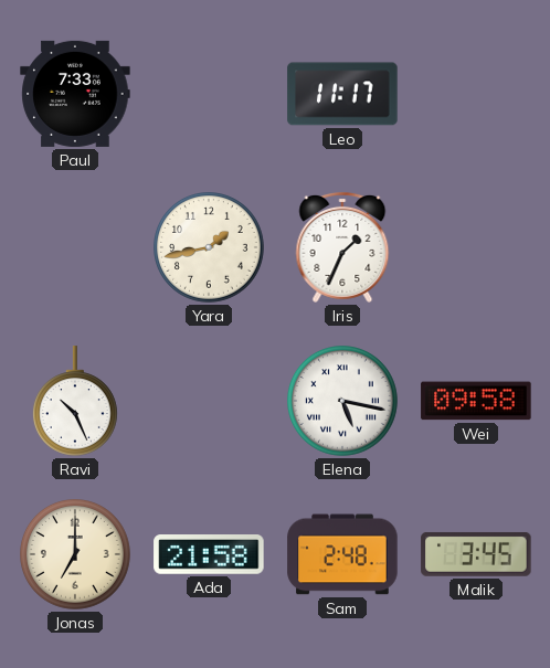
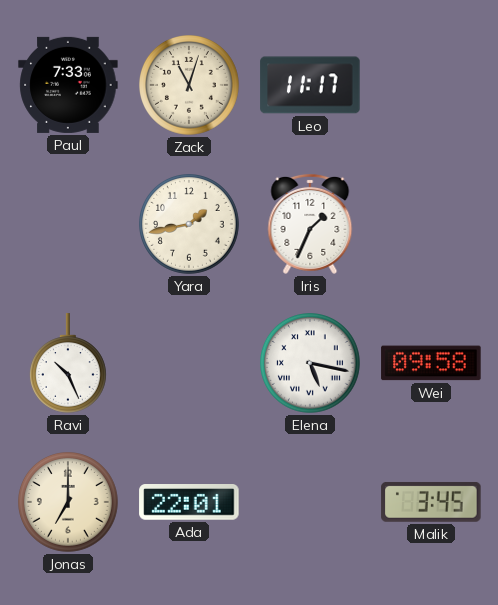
Zack: none -> 11:03 (190, 86)
Ada: 21:58 -> 22:01 (189, 503)
Sam: 2:48 -> none (342, 554)
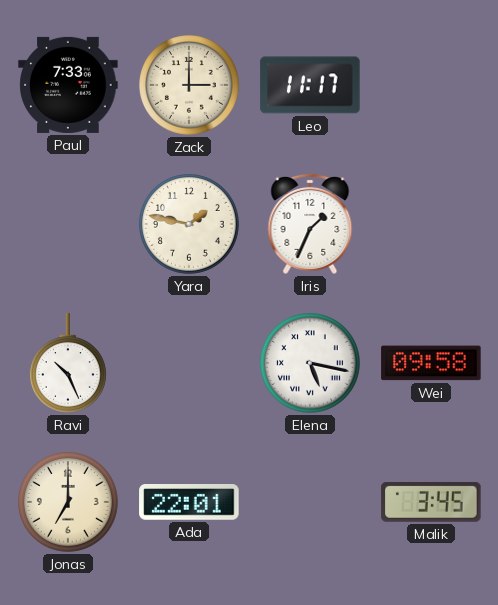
Zack: 11:03 -> 3:00 (190, 86)
Yara: 1:43 -> 1:47 (190, 225)
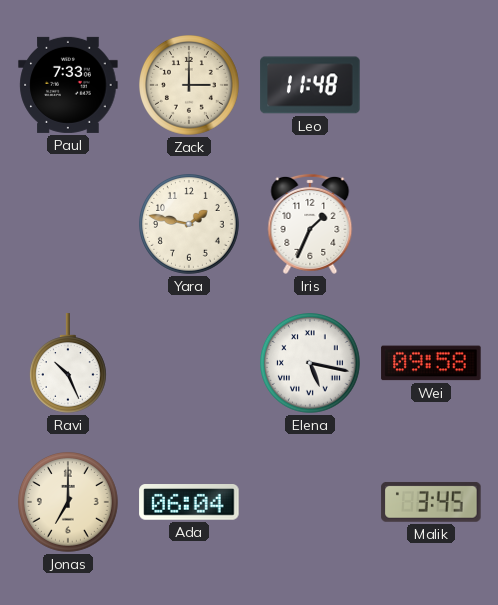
Leo: 11:17 -> 11:48 (310, 85)
Ada: 22:01 -> 06:04 (189, 503)
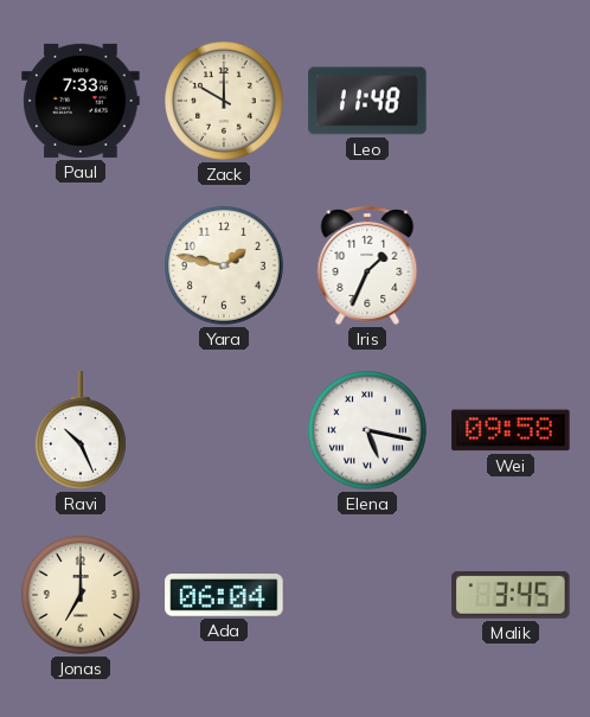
Zack: 3:00 -> 10:00 (225, 102)
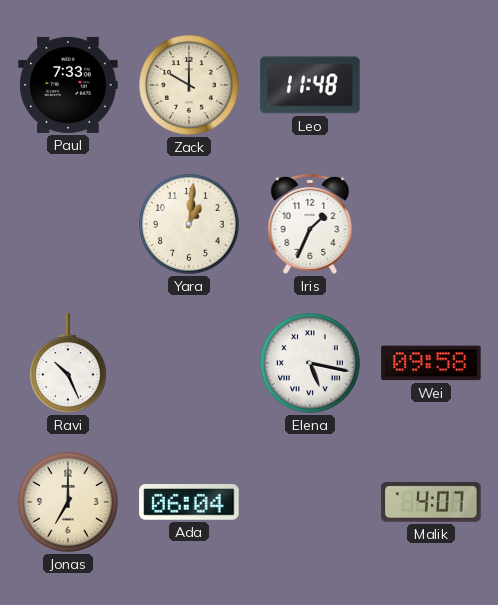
Yara: 1:47 -> 1:01 (190, 225)
Malik: 3:45 -> 4:07 (431, 502)
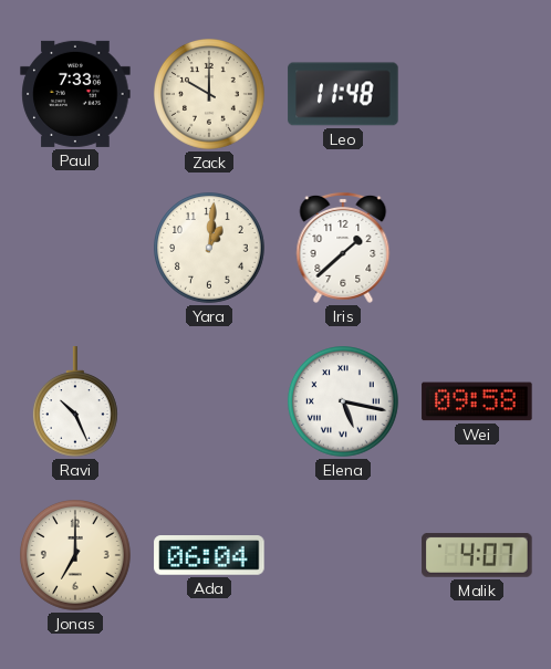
Iris: 1:34 -> 1:38 (343, 248)
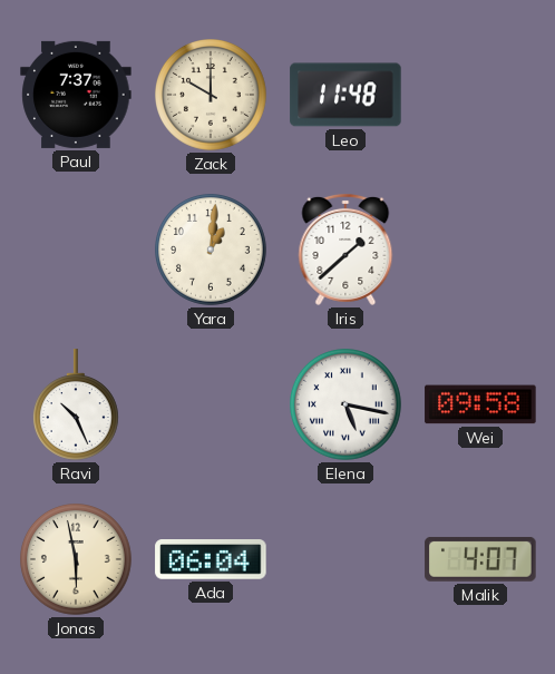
Paul: 7:33 -> 7:37 (76, 95)
Jonas: 7:00 -> 5:58 (77, 560)
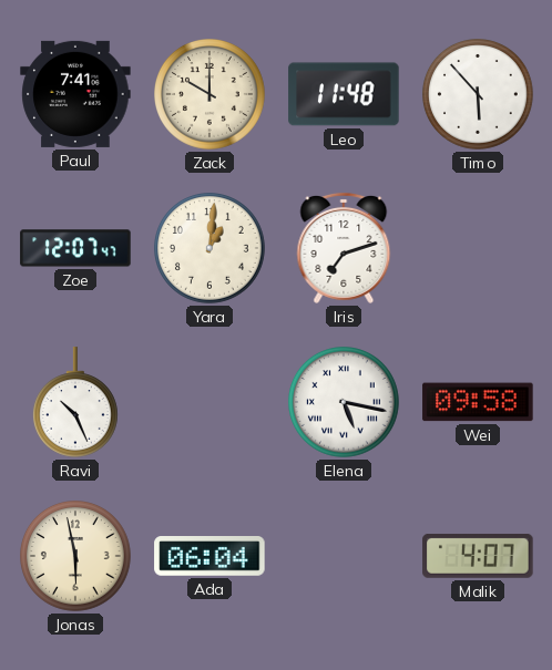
Paul: 7:37 -> 7:41 (75, 94)
Timo: none -> 5:53 (479, 95)
Zoe: none -> 12:07 (75, 248)
Iris: 1:38 -> 7:12 (344, 248)
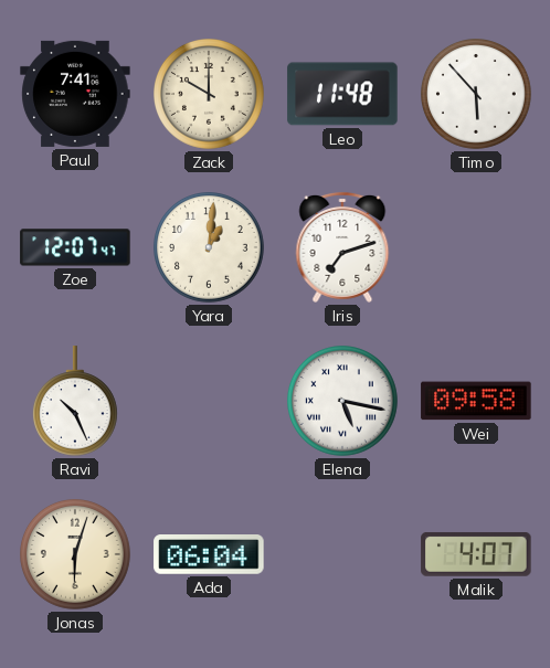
Jonas: 5:58 -> 6:03 (76, 555)
